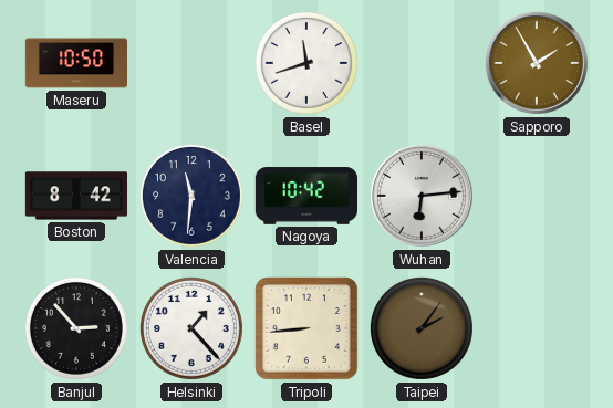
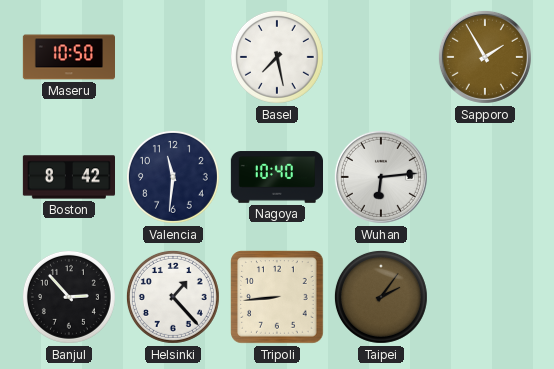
Basel: 11:42 -> 7:28 (277, 57)
Nagoya: 10:42 -> 10:40 (276, 177)
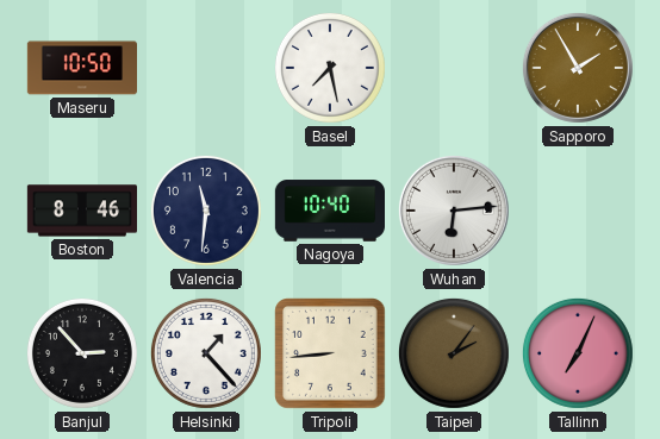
Boston: 8:42 -> 8:46 (81, 211)
Tallinn: none -> 7:04 (578, 353)
